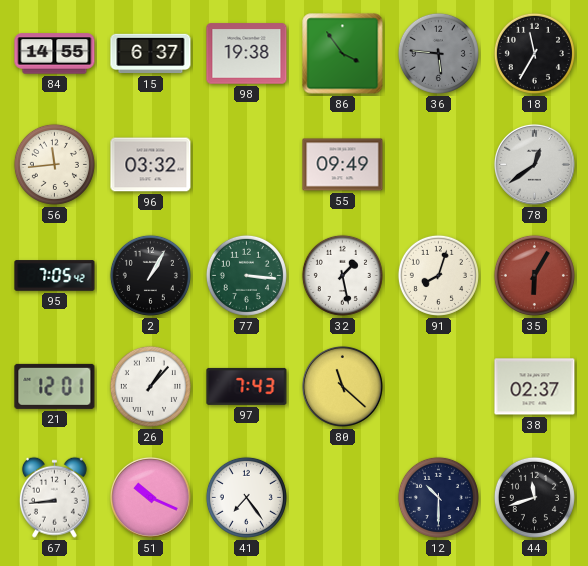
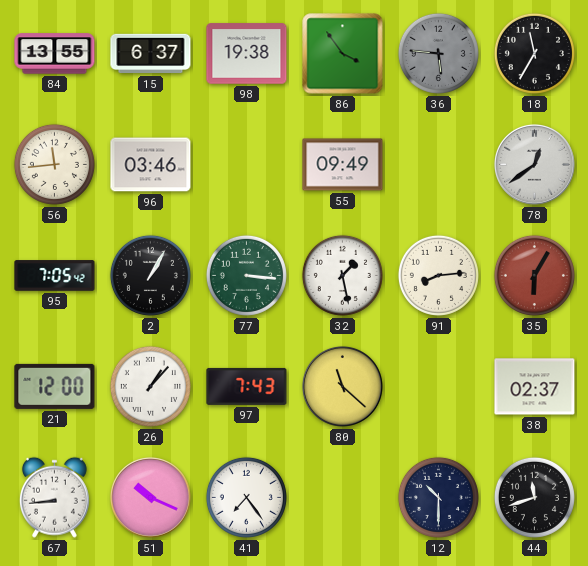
84: 14:55 -> 13:55 (55, 54)
96: 03:32 -> 03:46 (151, 165)
91: 8:03 -> 8:14 (438, 275)
21: 12:01 -> 12:00 (55, 386)
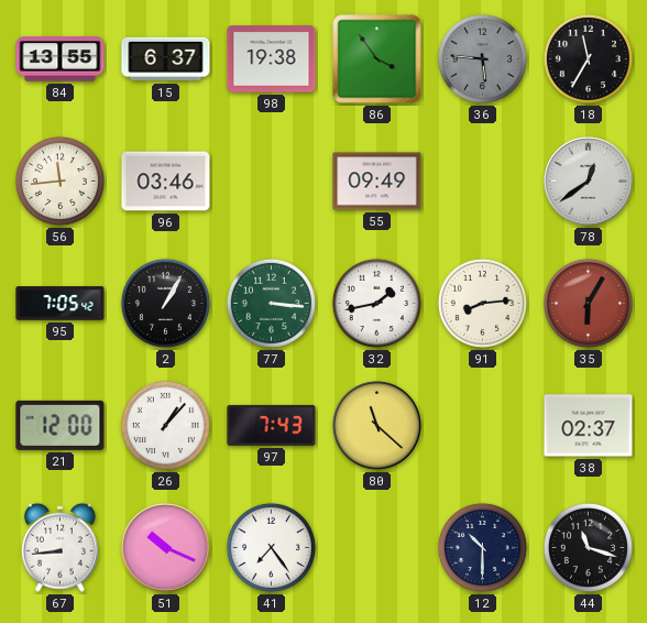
32: 1:28 -> 1:43 (376, 303)
44: 11:42 -> 11:18 (588, 547)
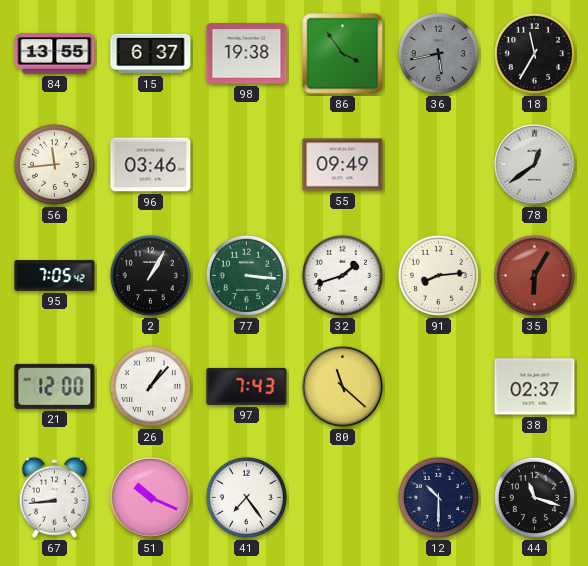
36: 5:46 -> 5:43 (438, 53)
32: 1:43 -> 1:42 (342, 275)
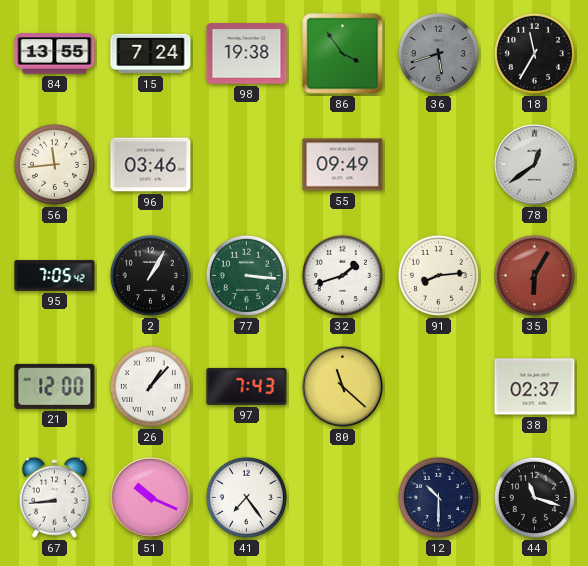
15: 6:37 -> 7:24 (151, 54)
36: 5:43 -> 5:42 (438, 53)
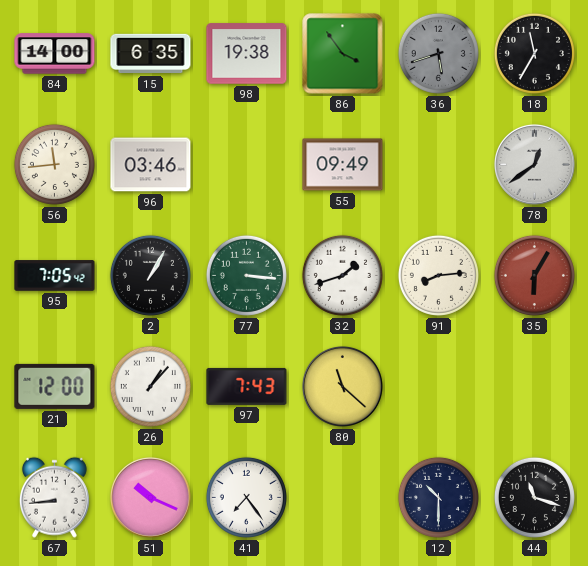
84: 13:55 -> 14:00 (55, 54)
15: 7:24 -> 6:35 (151, 54)
38: 02:37 -> none (535, 387)
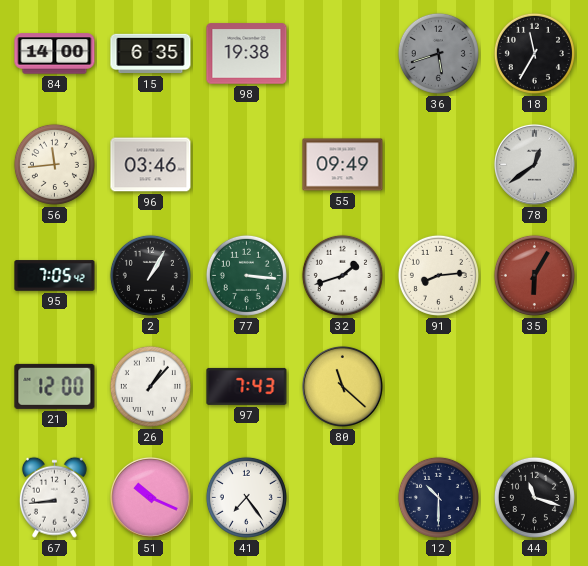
86: 3:54 -> none (343, 54)
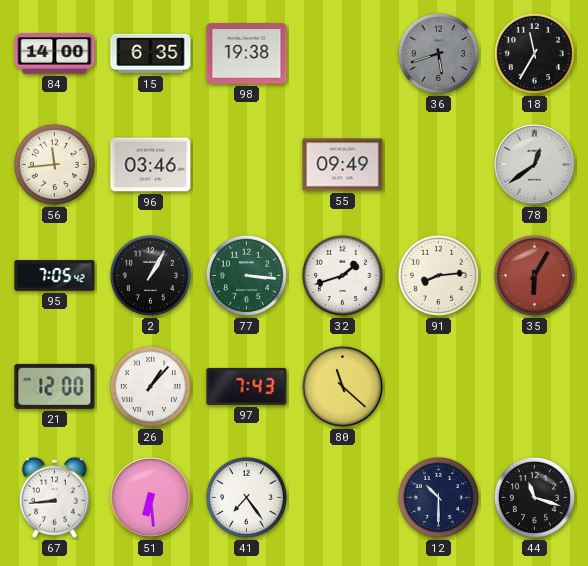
51: 10:19 -> 6:29 (150, 497)
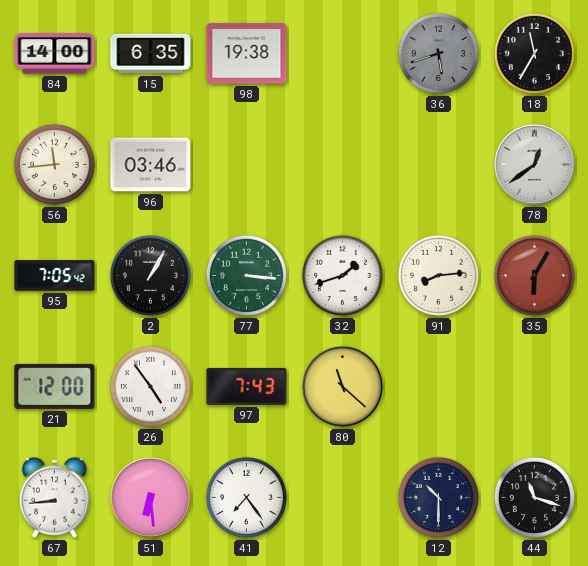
55: 09:49 -> none (343, 165)
26: 1:07 -> 4:54 (150, 386)
